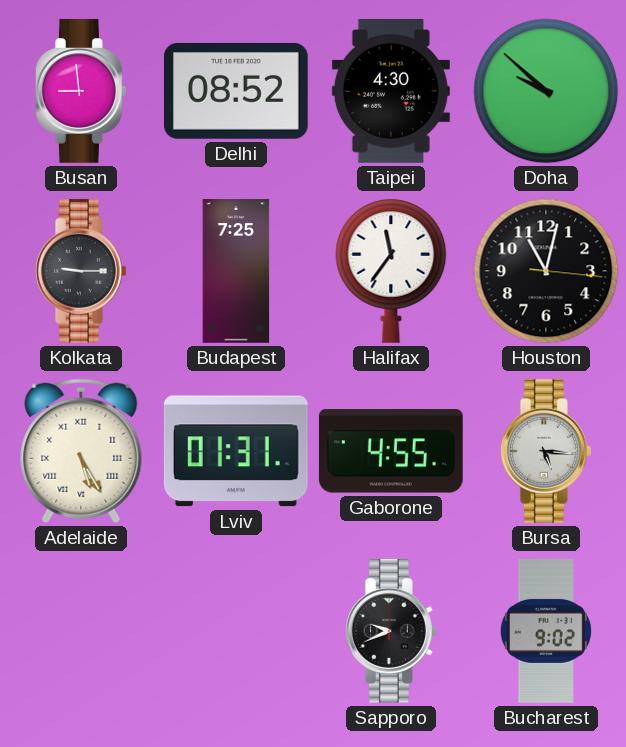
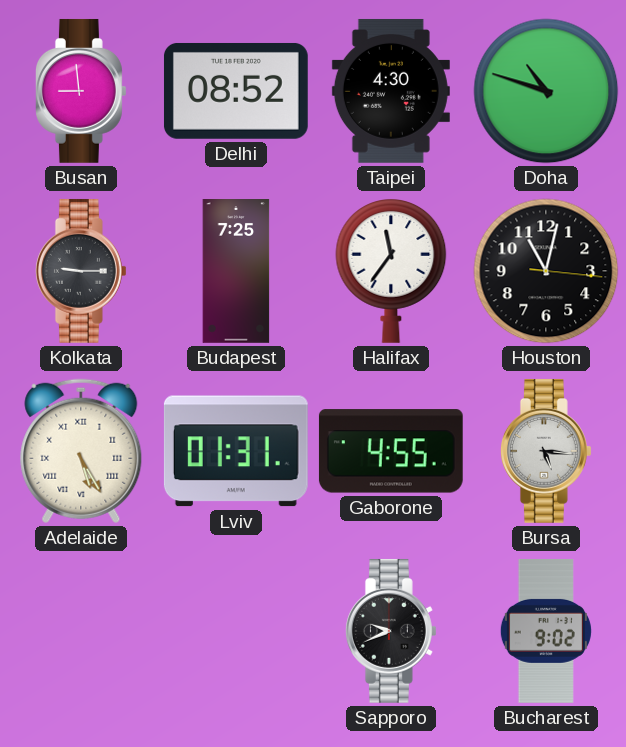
Doha: 9:52 -> 10:48 (546, 91)
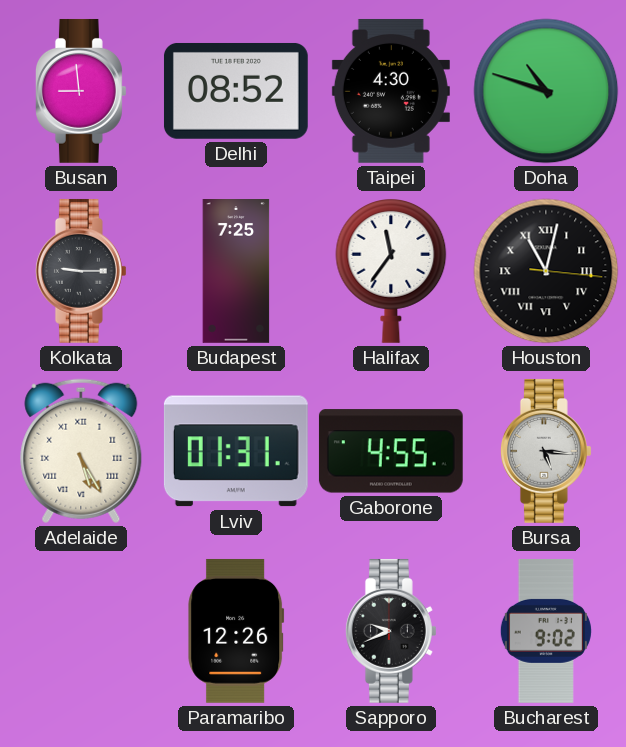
Houston numerals: Arabic -> Roman (546, 271)
Paramaribo: none -> 12:26 (236, 631)
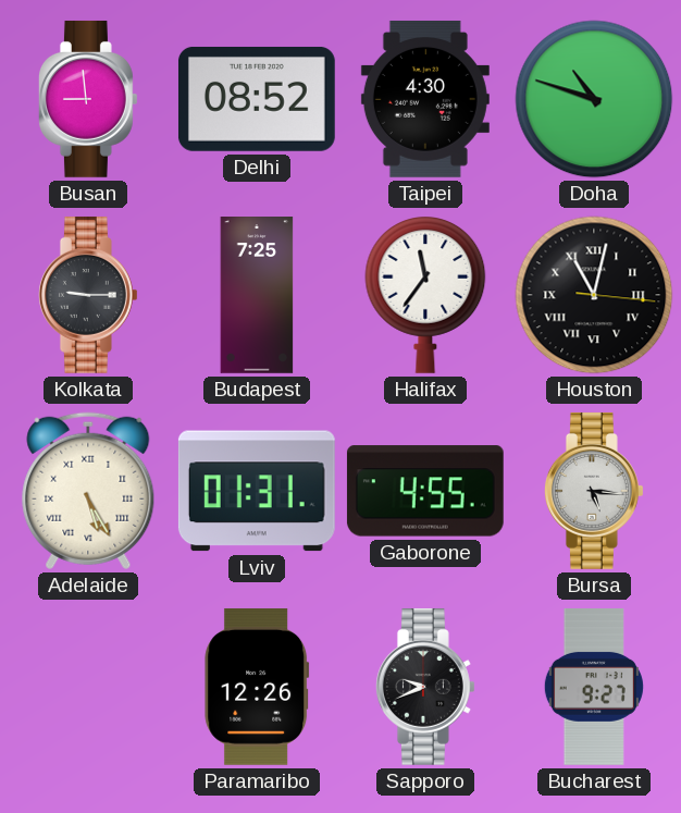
Bucharest: 9:02 -> 9:27 (594, 688)
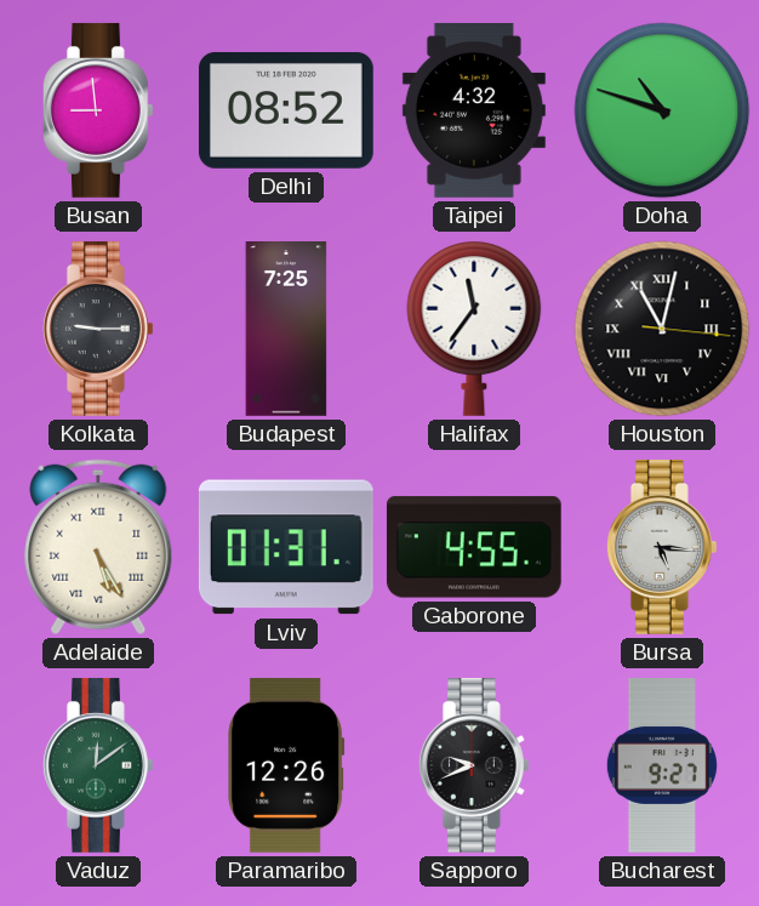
Taipei: 4:30 -> 4:32 (474, 110)
Vaduz: none -> 12:09 (98, 765)
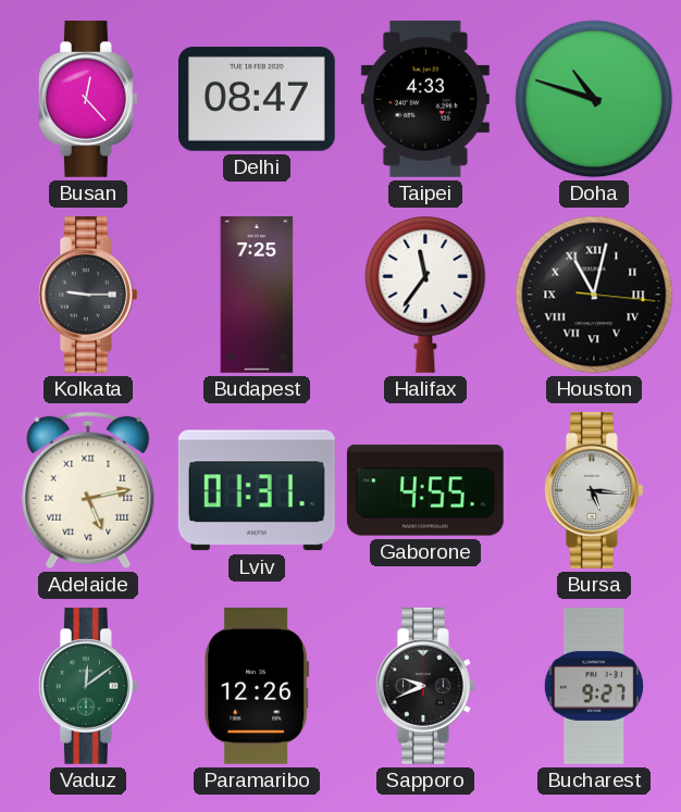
Busan: 8:59 -> 12:23 (88, 99)
Delhi: 08:52 -> 08:47 (257, 99)
Taipei: 4:32 -> 4:33 (425, 99)
Adelaide: 5:25 -> 5:13 (88, 490)
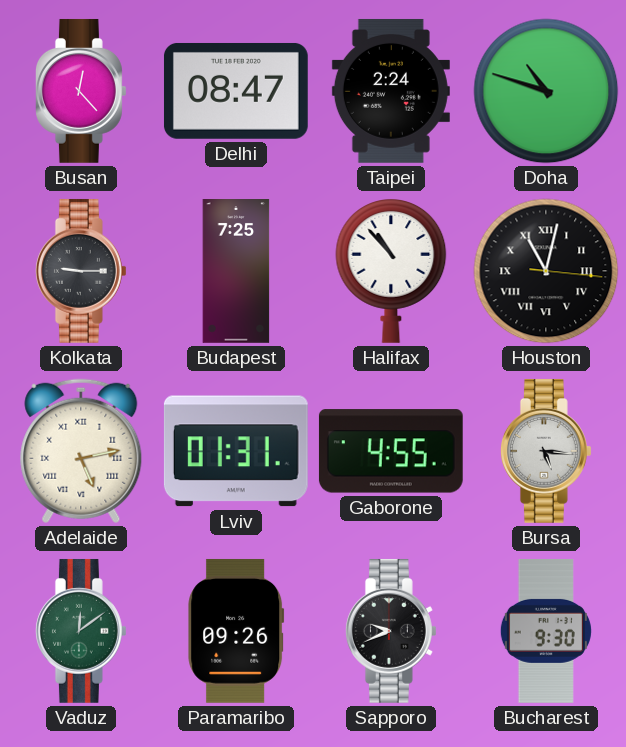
Taipei: 4:33 -> 2:24 (391, 91)
Halifax: 11:36 -> 10:53 (391, 271)
Paramaribo: 12:26 -> 09:26 (236, 631)
Bucharest: 9:27 -> 9:30 (546, 632)
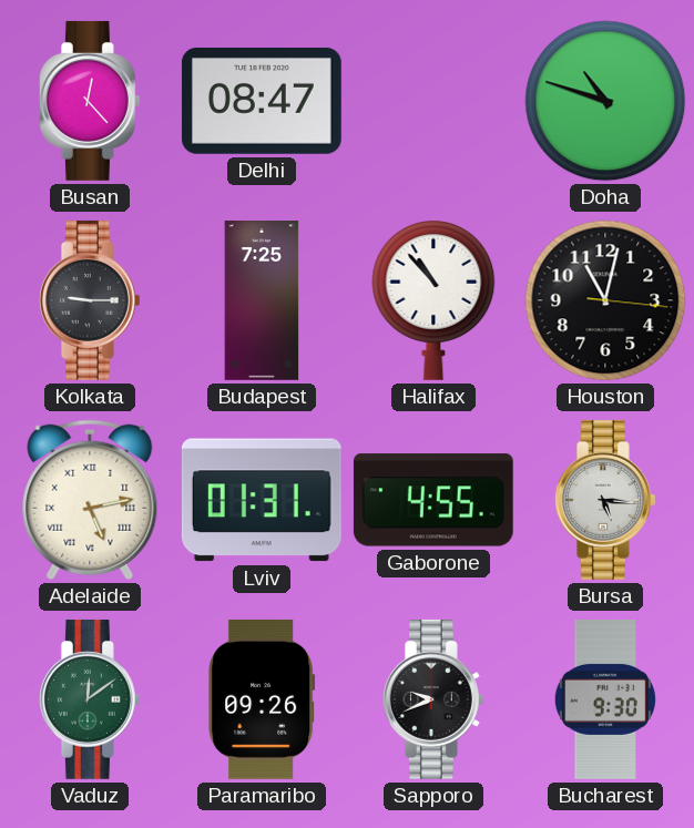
Taipei: 2:24 -> none (391, 91)
Houston numerals: Roman -> Arabic (605, 300)
